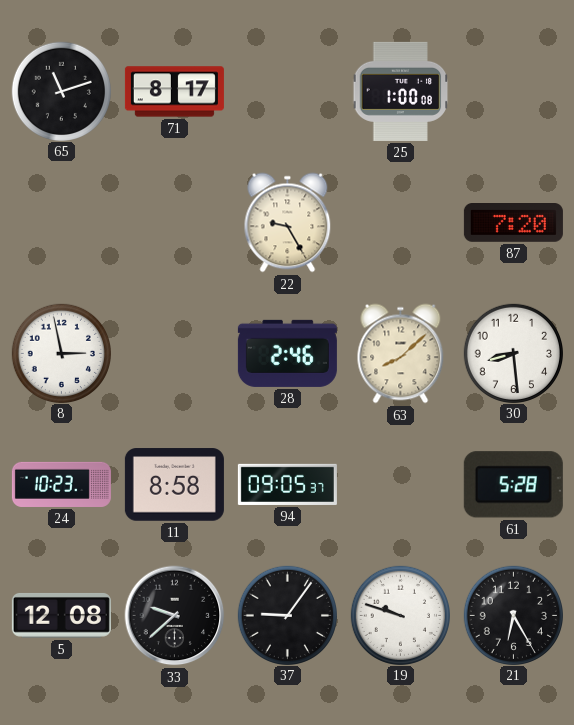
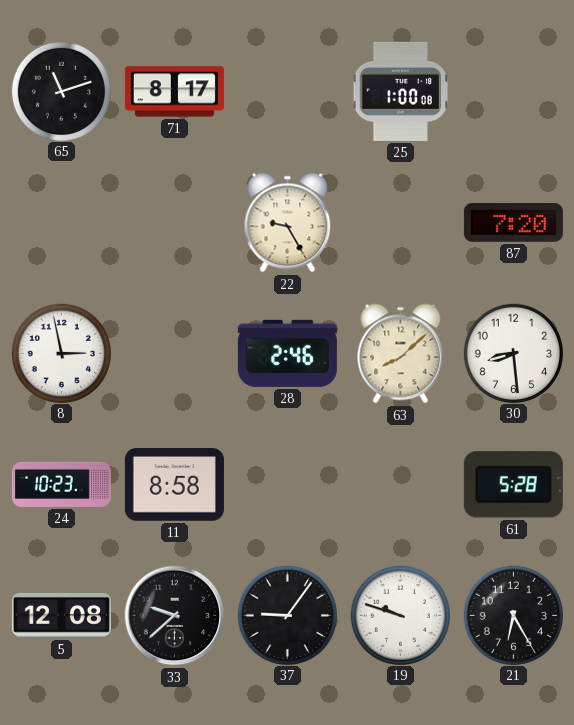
94: 09:05 -> none (287, 484)
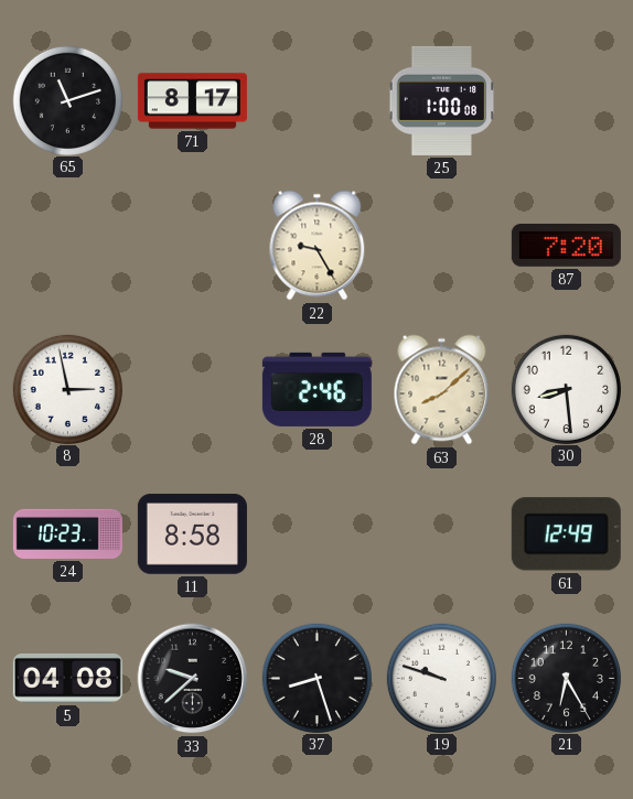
61: 5:28 -> 12:49 (566, 535)
5: 12:08 -> 04:08 (67, 678)
37: 9:06 -> 8:27 (316, 678)
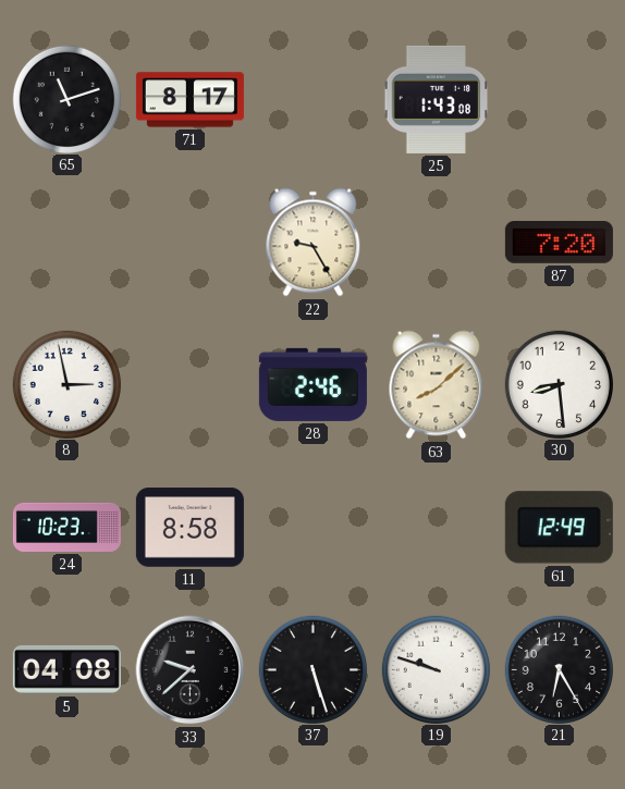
25: 1:00 -> 1:43 (437, 99)
37: 8:27 -> 5:27 (312, 669)
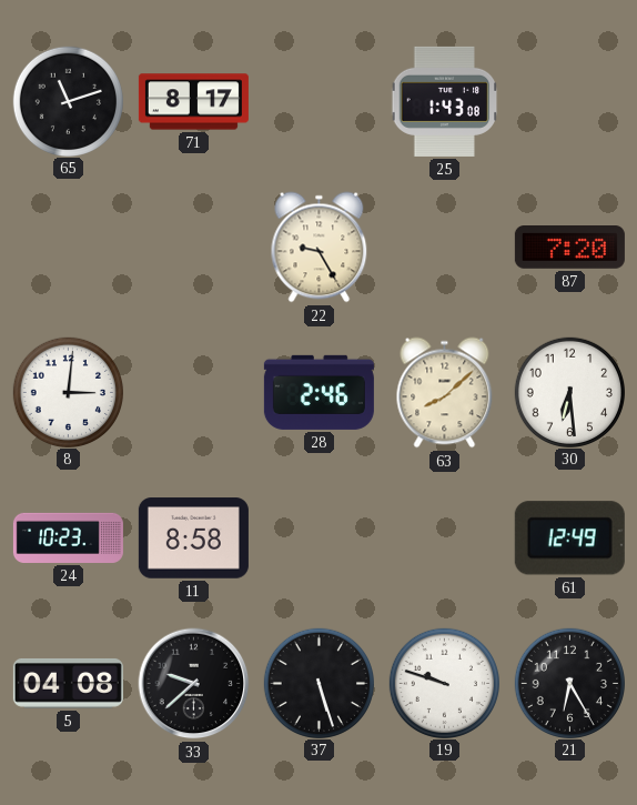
8: 2:58 -> 3:01 (68, 392)
30: 8:29 -> 6:29 (569, 392)
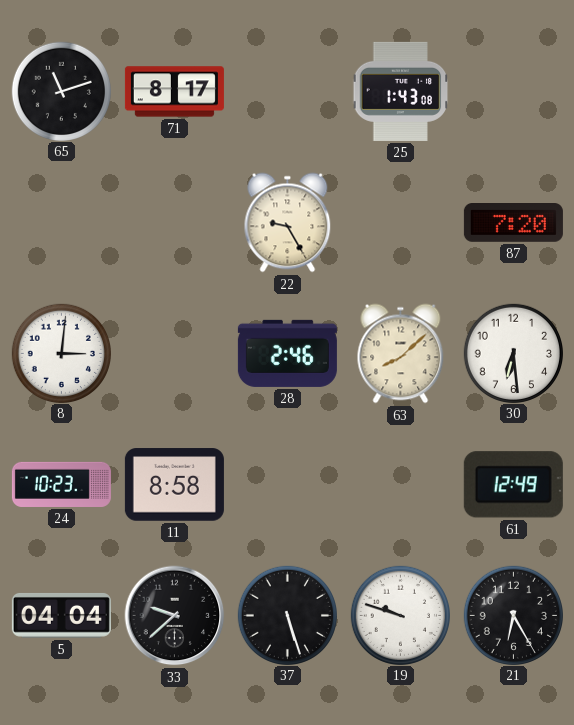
5: 04:08 -> 04:04 (61, 615)
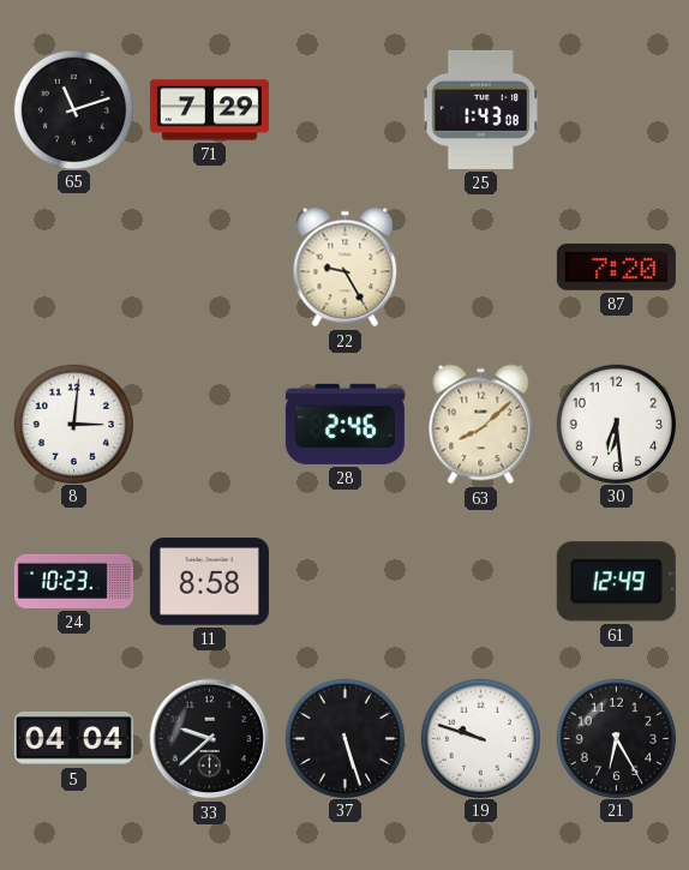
71: 8:17 -> 7:29 (209, 110)
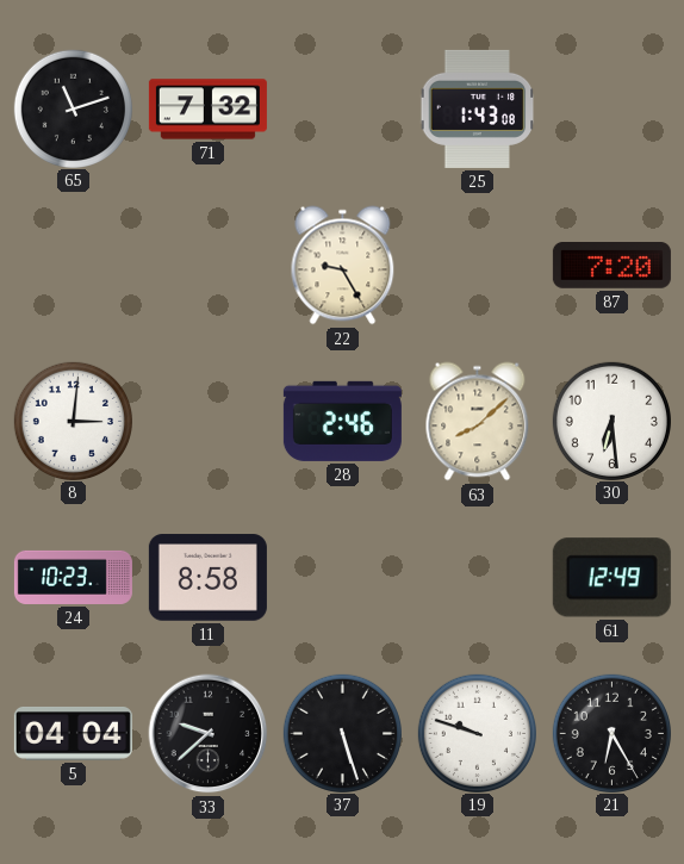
71: 7:29 -> 7:32 (207, 110)
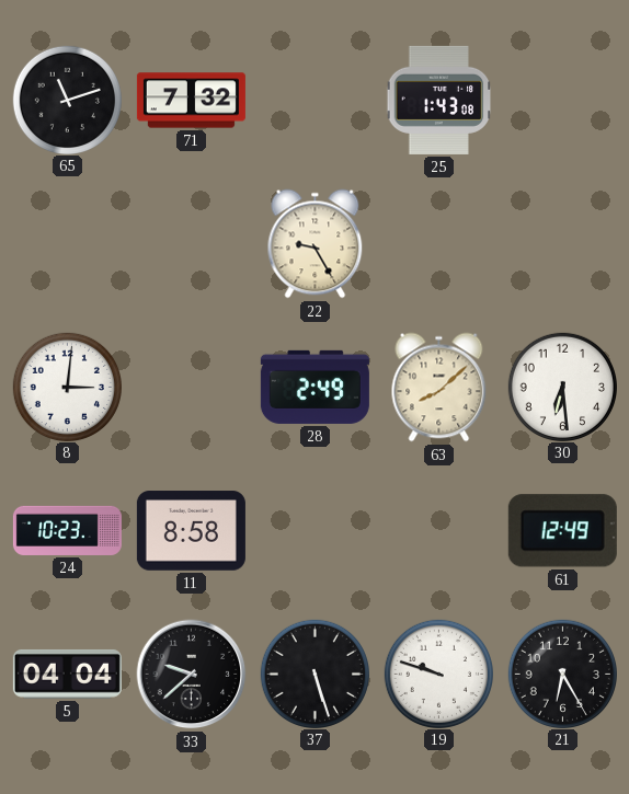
87: 7:20 -> none (611, 266)
28: 2:46 -> 2:49 (314, 387)
